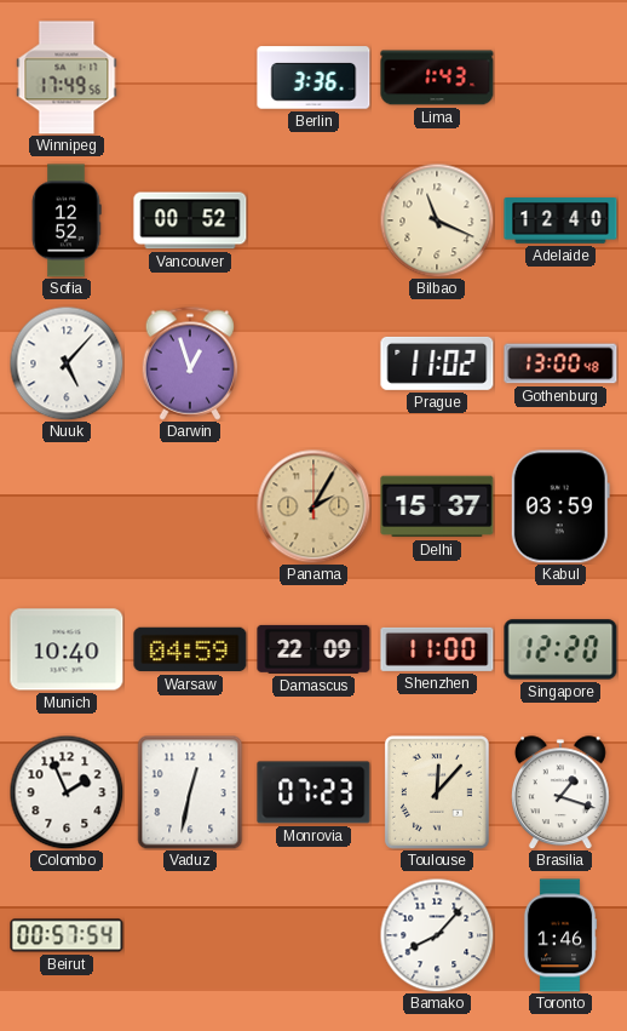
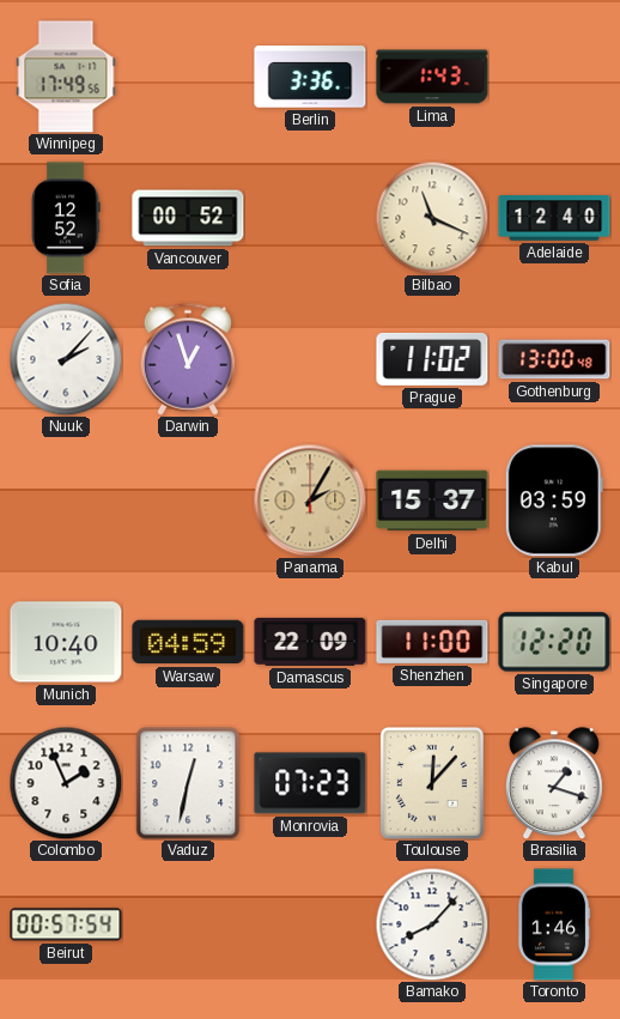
Nuuk: 5:07 -> 2:07 (66, 359)
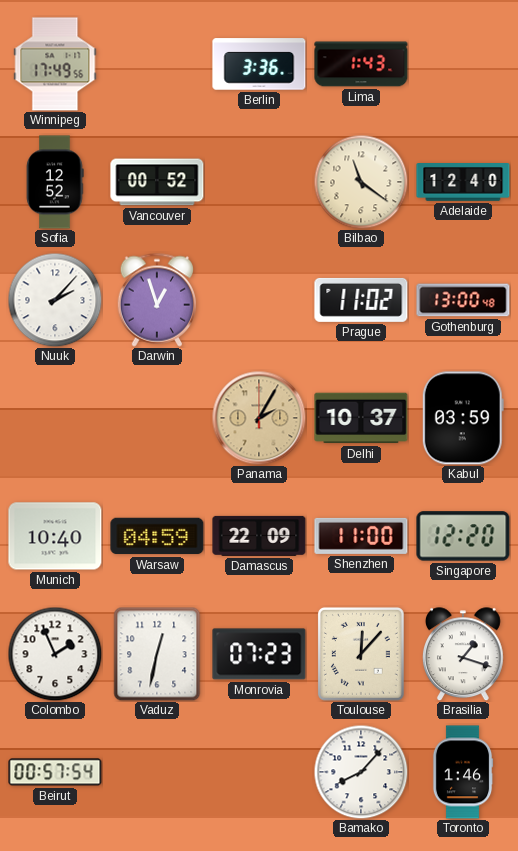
Bilbao: 11:19 -> 11:21 (361, 182)
Delhi: 15:37 -> 10:37 (361, 418)
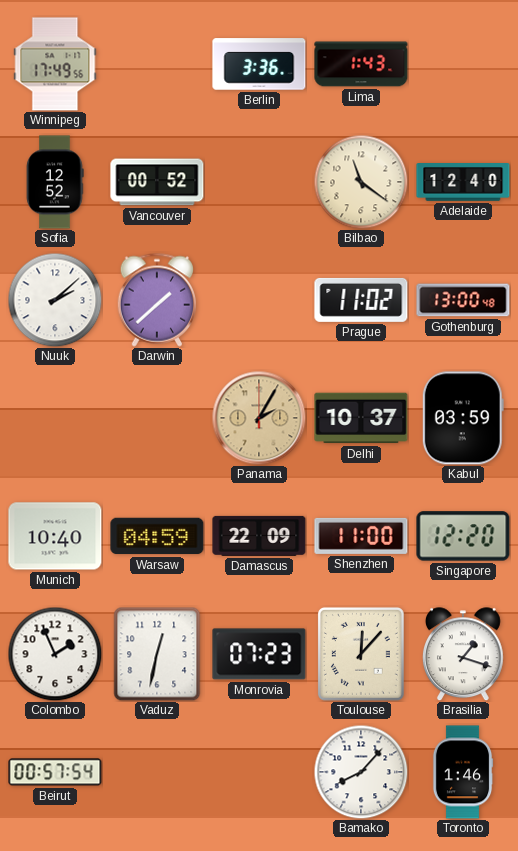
Nuuk: 2:07 -> 2:08 (55, 300)
Darwin: 12:57 -> 1:38 (157, 300)
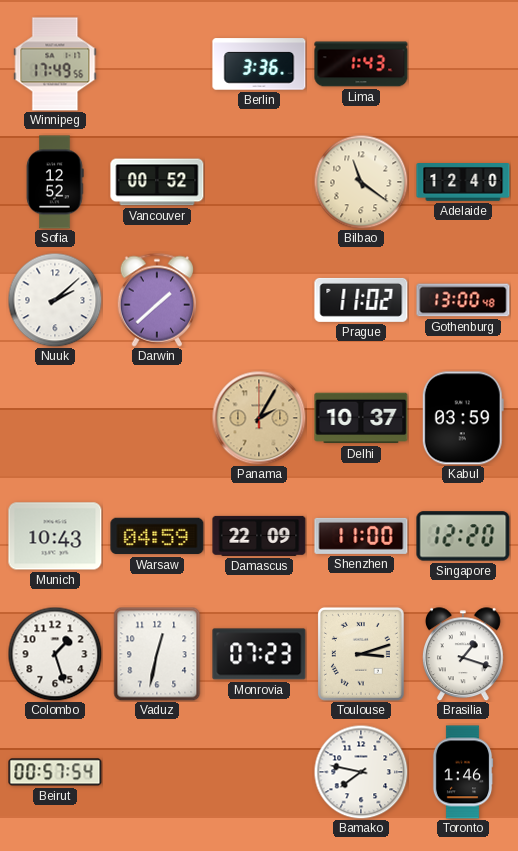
Munich: 10:40 -> 10:43 (55, 536)
Colombo: 1:56 -> 1:27 (55, 654)
Toulouse: 12:07 -> 3:12 (361, 654)
Bamako: 8:07 -> 7:47 (361, 772)
